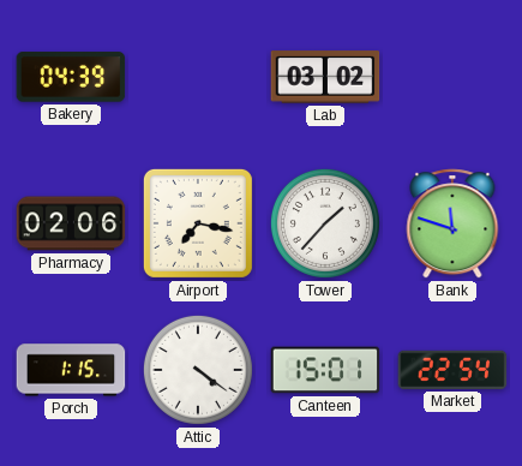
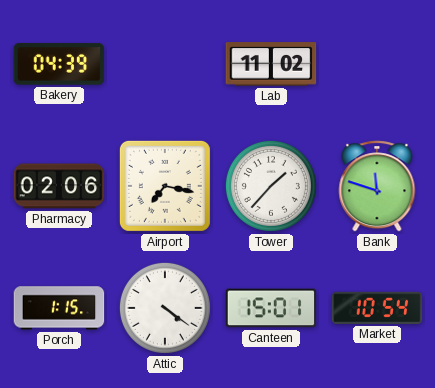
Lab: 03:02 -> 11:02 (271, 64)
Market: 22:54 -> 10:54 (377, 308)
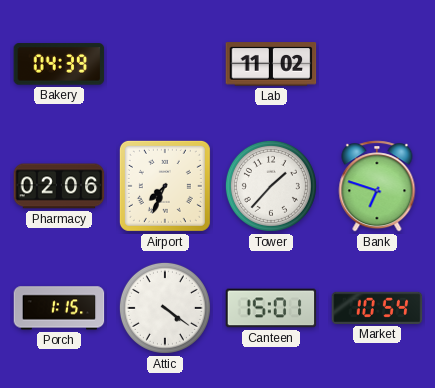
Airport: 7:17 -> 7:34 (165, 186)
Bank: 11:48 -> 6:48 (377, 186)
